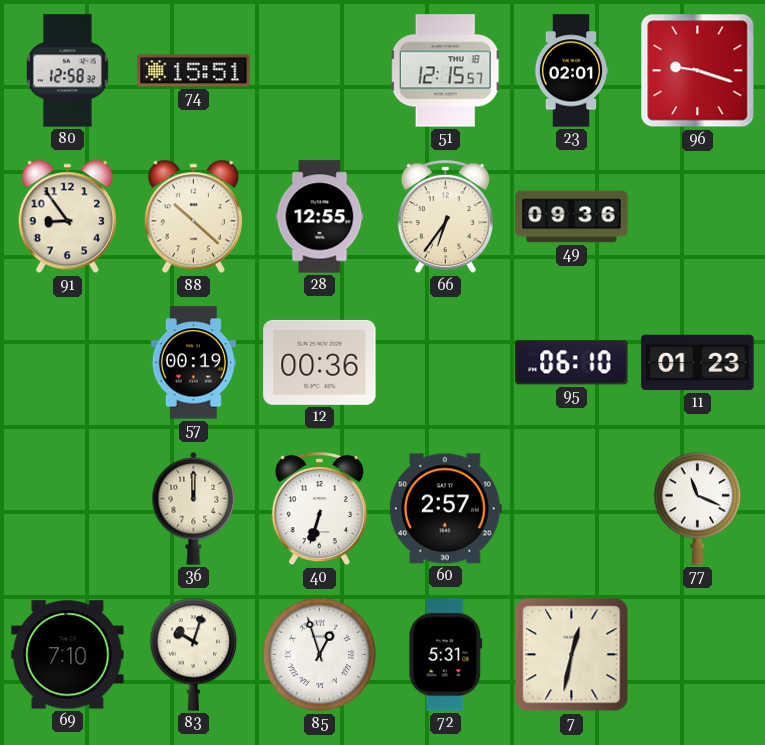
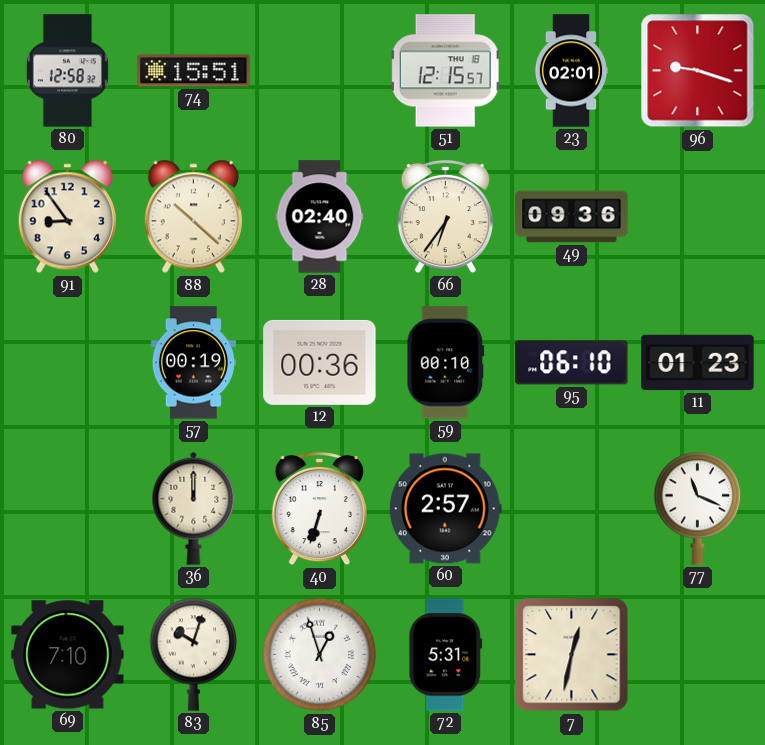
28: 12:55 -> 02:40 (320, 217)
59: none -> 00:10 (446, 363)
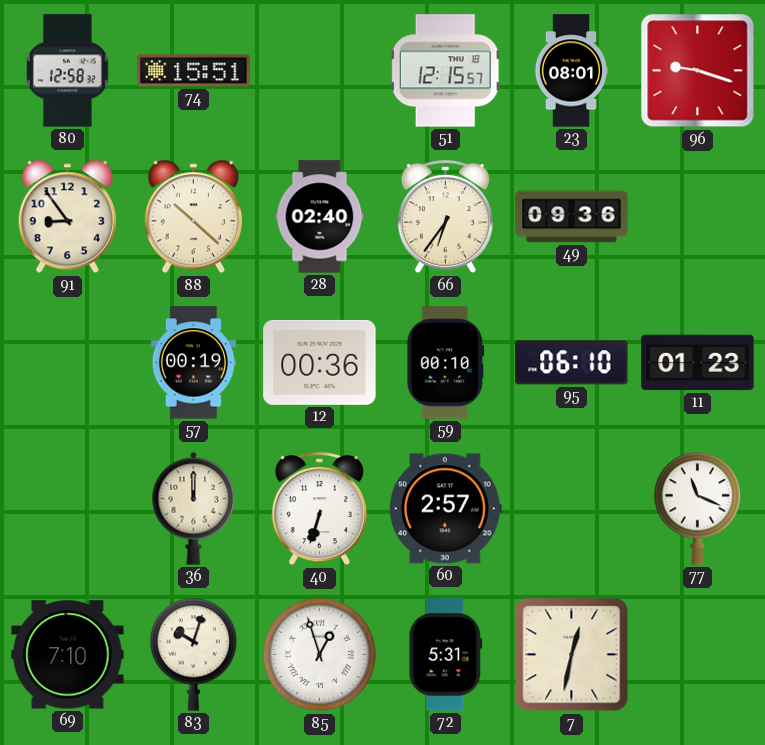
23: 02:01 -> 08:01 (571, 71)
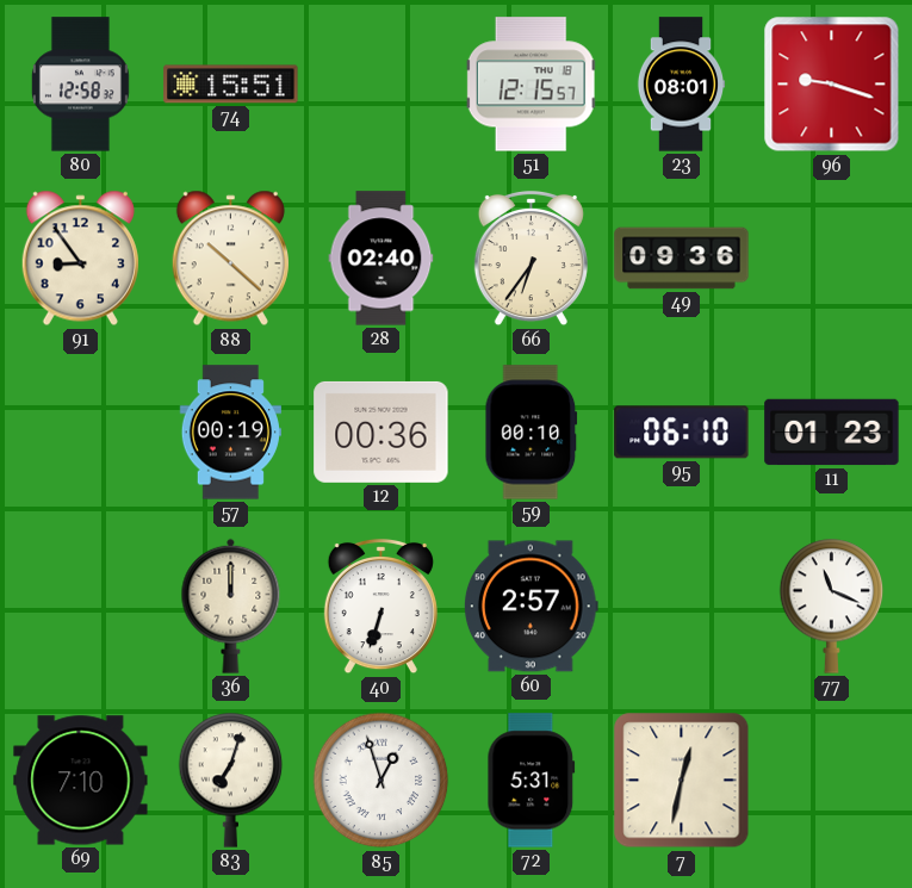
83: 10:03 -> 7:03 (231, 780)
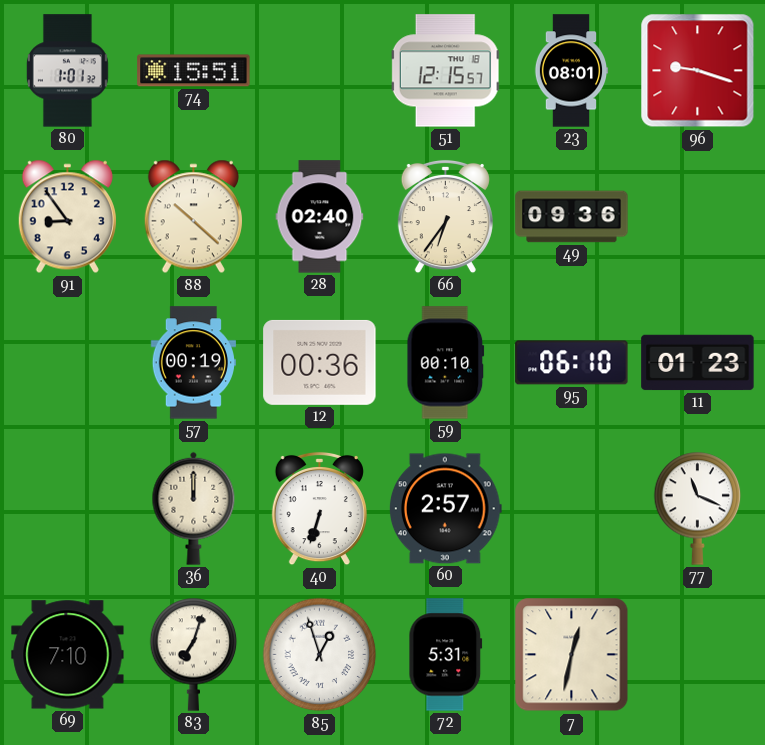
80: 12:58 -> 1:01 (67, 71)
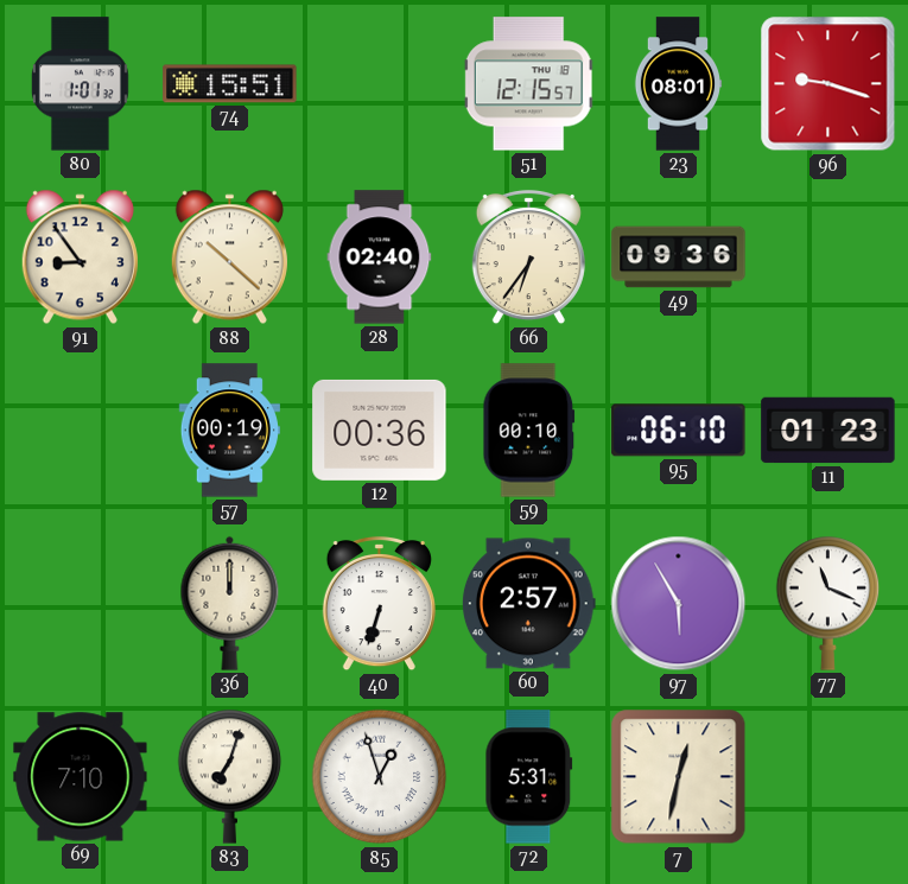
97: none -> 5:55 (679, 604)
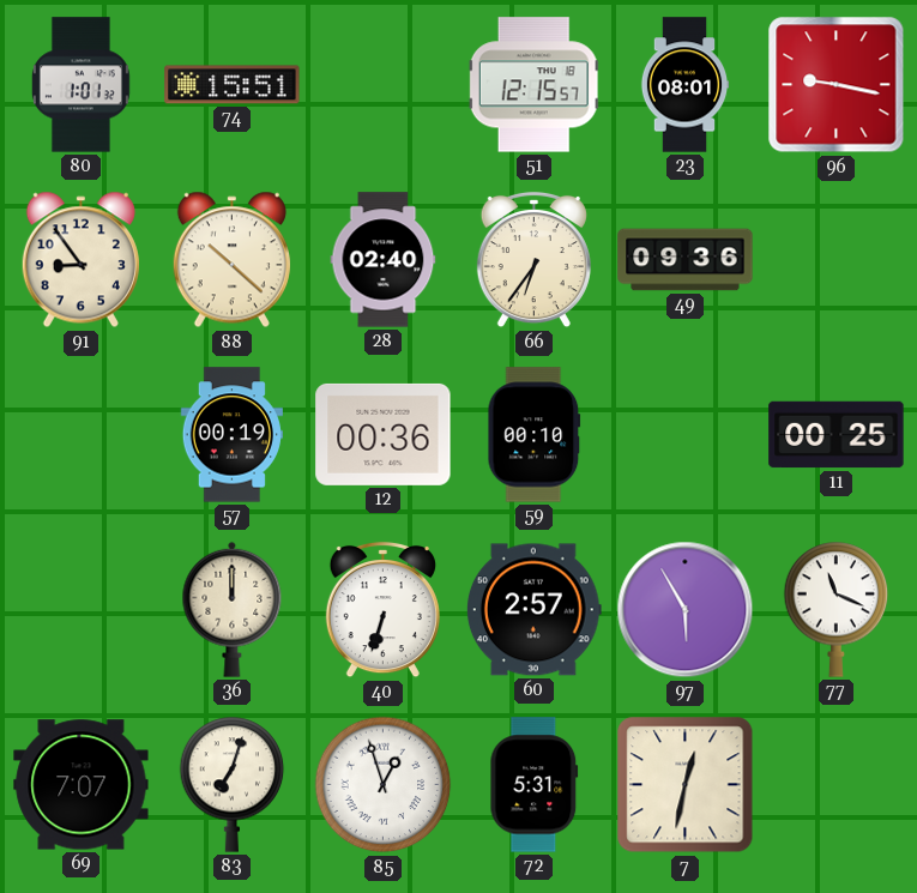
96: 9:18 -> 9:17 (837, 85)
95: 06:10 -> none (679, 431)
11: 01:23 -> 00:25 (837, 435)
69: 7:10 -> 7:07 (82, 785)
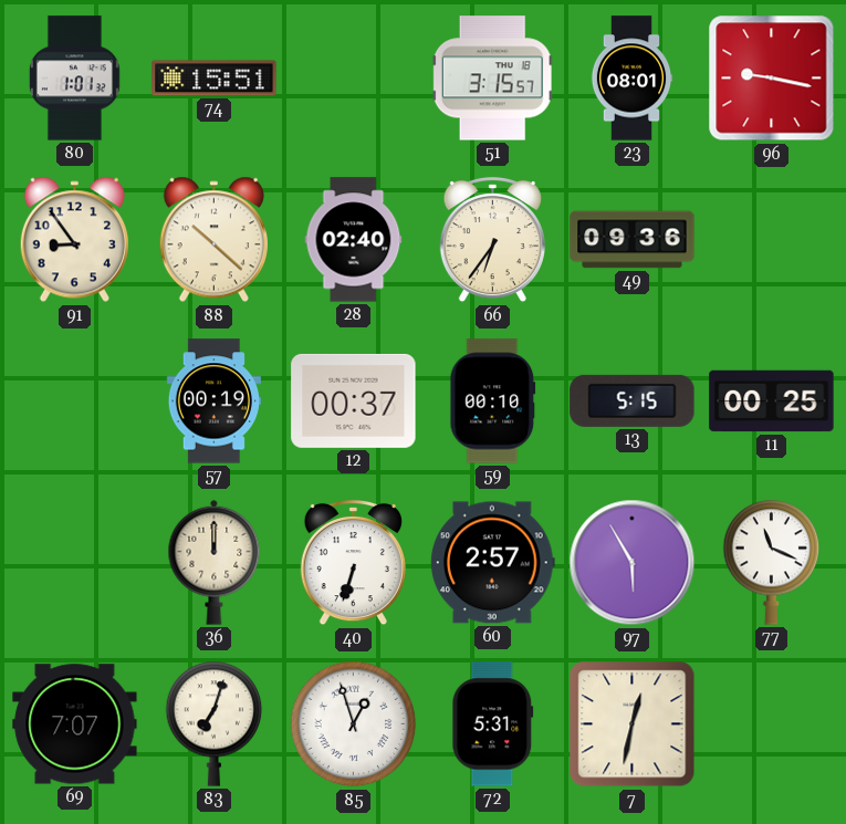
51: 12:15 -> 3:15 (493, 79)
12: 00:36 -> 00:37 (354, 400)
13: none -> 5:15 (633, 400)
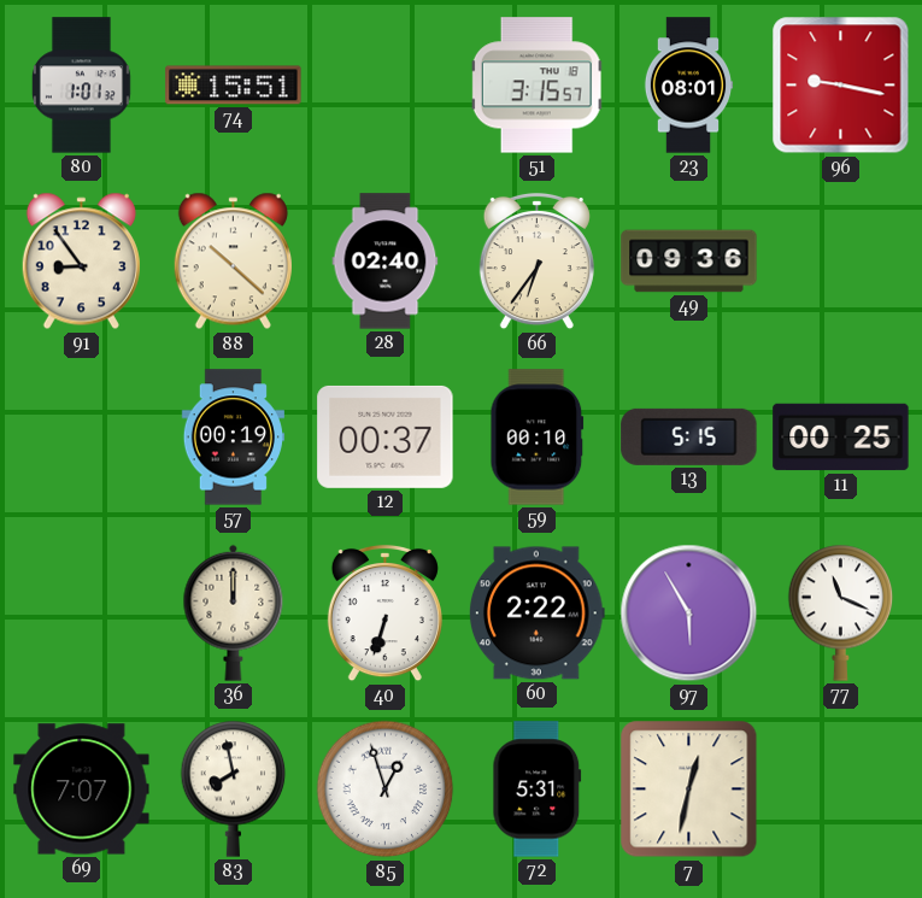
60: 2:57 -> 2:22 (536, 614)
83: 7:03 -> 7:58 (234, 788)
